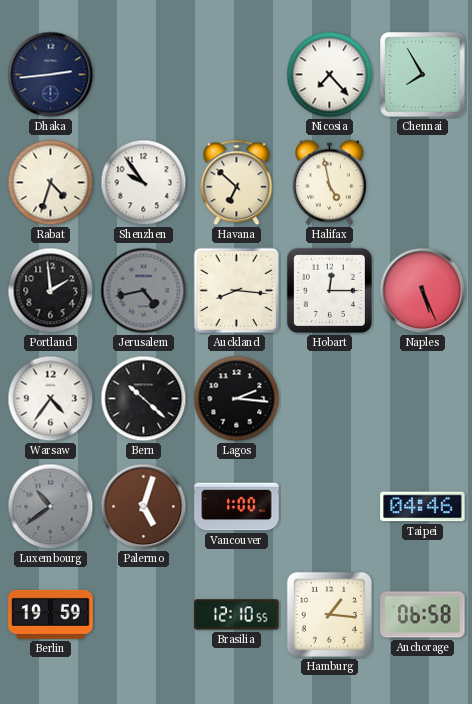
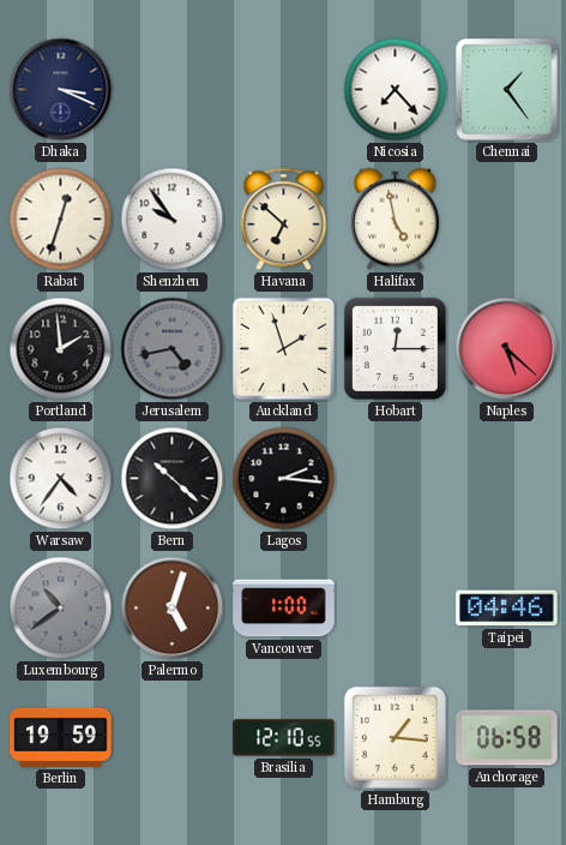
Dhaka: 2:44 -> 3:19 (61, 90)
Chennai: 7:55 -> 1:24 (507, 90)
Rabat: 4:33 -> 12:33 (61, 220)
Auckland: 8:16 -> 1:57 (284, 349)
Naples: 5:26 -> 5:22 (507, 349)
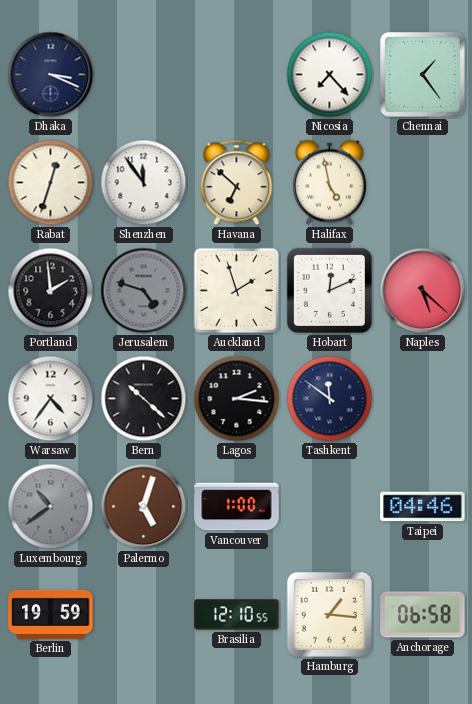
Shenzhen: 9:54 -> 11:54 (144, 183)
Jerusalem: 4:43 -> 4:48 (144, 291)
Hobart: 12:15 -> 12:11 (329, 290)
Tashkent: none -> 11:51 (330, 399)
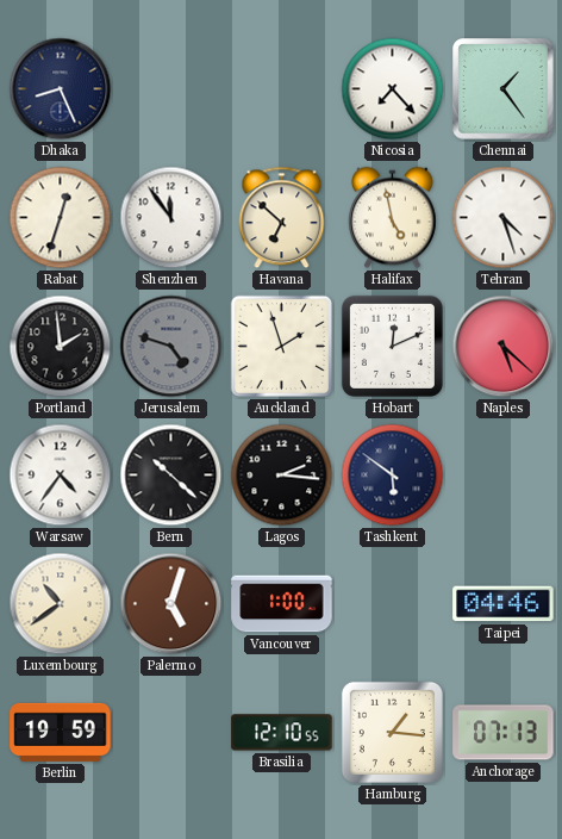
Dhaka: 3:19 -> 8:26 (61, 89)
Tehran: none -> 4:27 (504, 218)
Tashkent: 11:51 -> 5:51 (393, 476)
Luxembourg dial: grey -> cream (61, 604)
Anchorage: 06:58 -> 07:13 (504, 733)
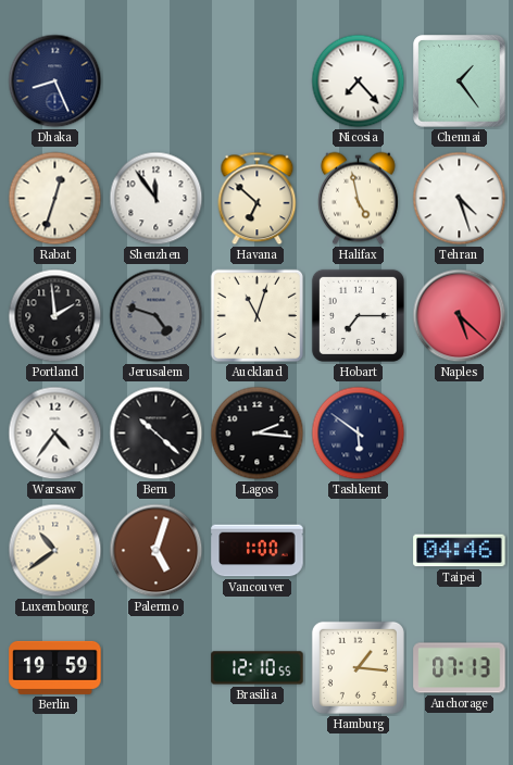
Auckland: 1:57 -> 11:03 (258, 316)
Hobart: 12:11 -> 7:15 (358, 315)
